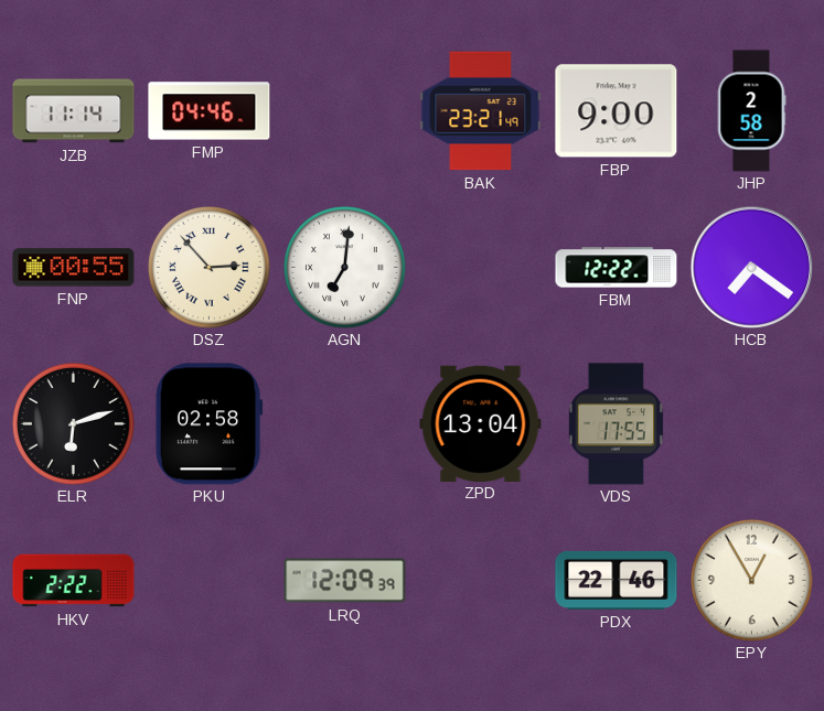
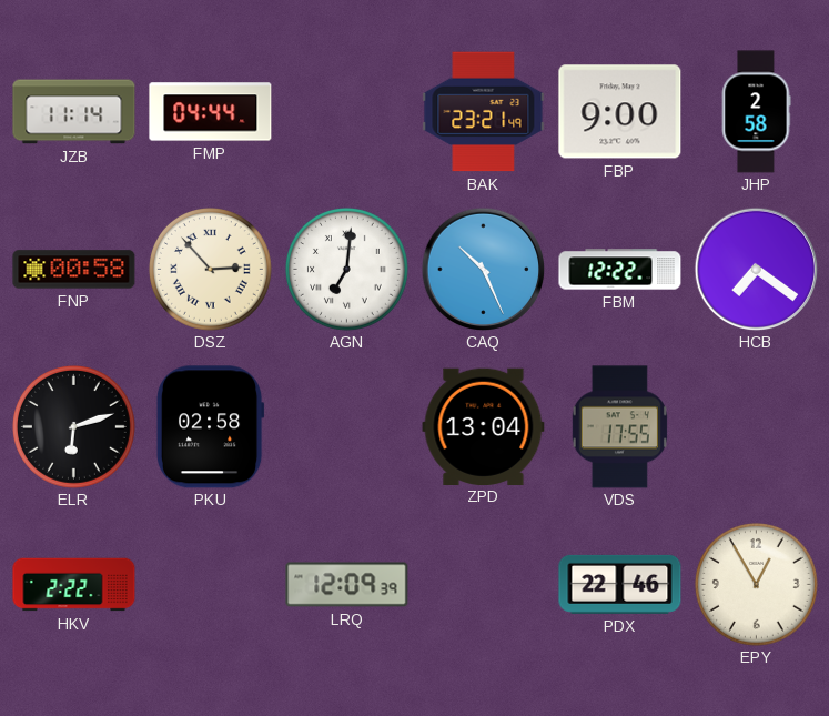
FMP: 04:46 -> 04:44 (211, 112)
FNP: 00:55 -> 00:58 (74, 270)
CAQ: none -> 10:26 (483, 269)
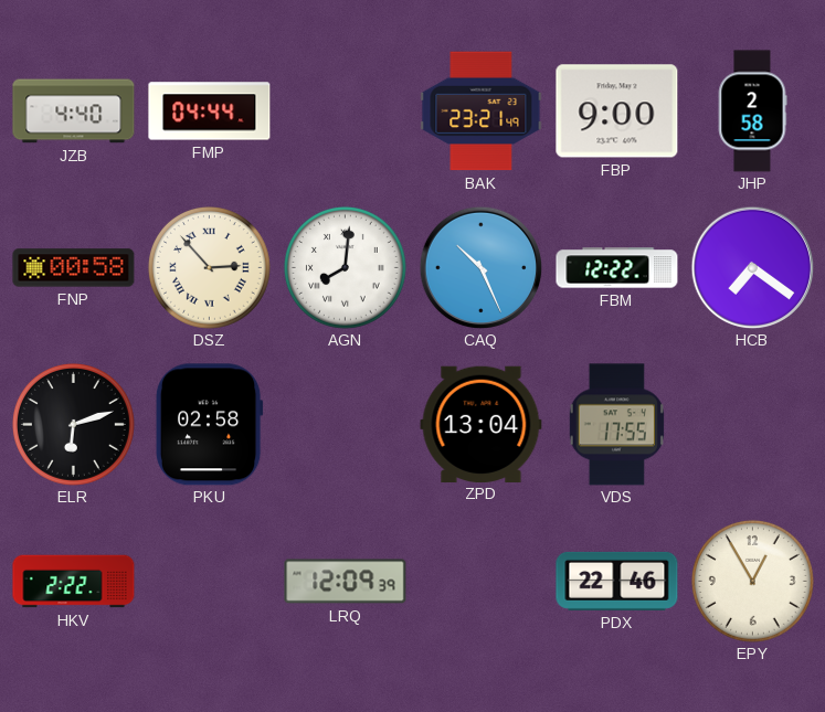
JZB: 11:14 -> 4:40 (74, 111)
AGN: 7:01 -> 8:01 (345, 267)
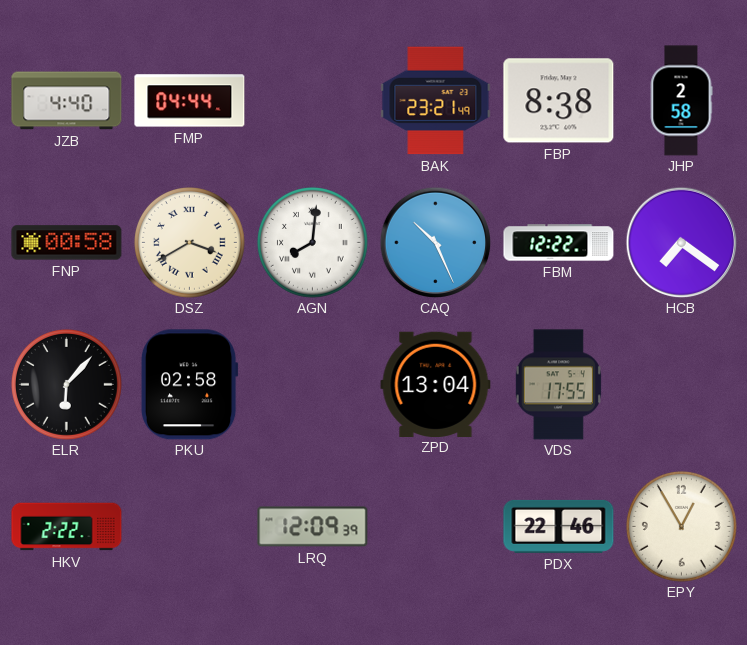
FBP: 9:00 -> 8:38 (559, 101)
DSZ: 2:53 -> 3:40 (189, 242)
ELR: 6:12 -> 6:07 (66, 384)
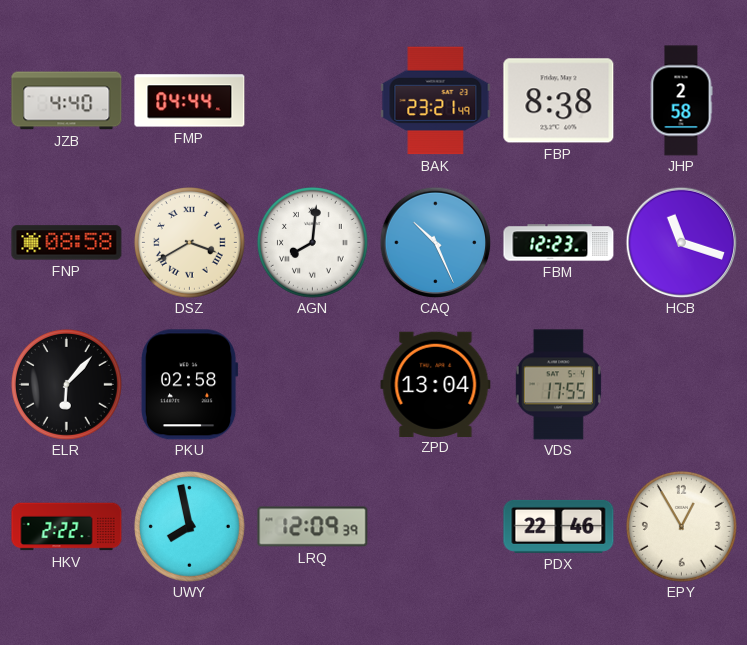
FNP: 00:58 -> 08:58 (67, 243)
FBM: 12:22 -> 12:23 (559, 243)
HCB: 7:21 -> 11:18 (681, 242)
UWY: none -> 7:58 (189, 526)
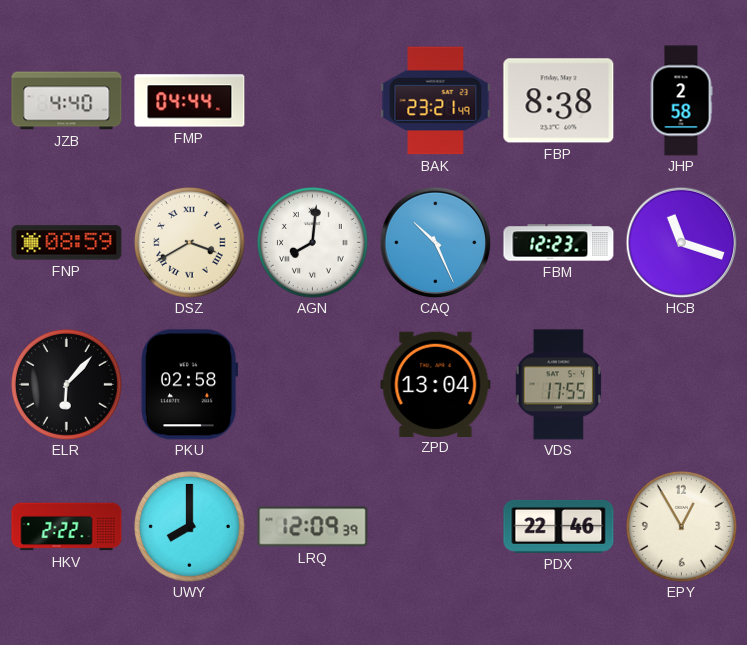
FNP: 08:58 -> 08:59 (67, 243)
UWY: 7:58 -> 8:00 (189, 526)
